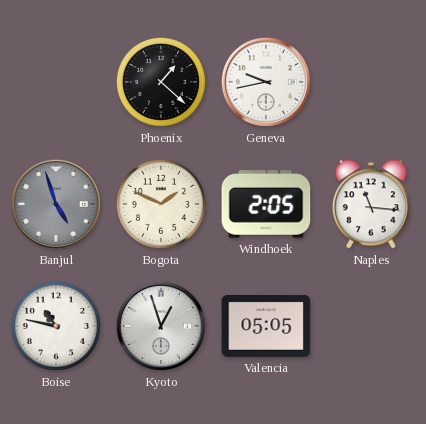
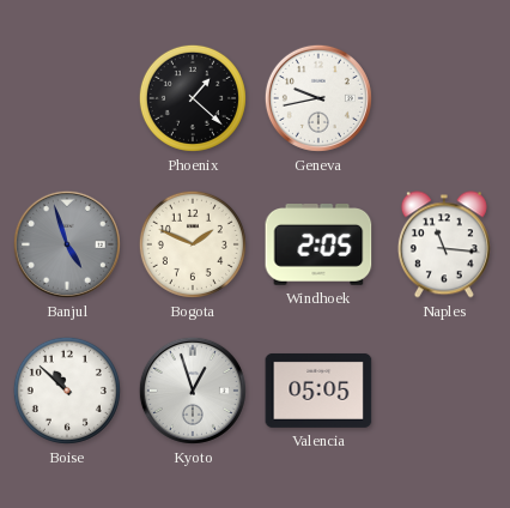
Boise: 10:47 -> 10:52 (67, 391)
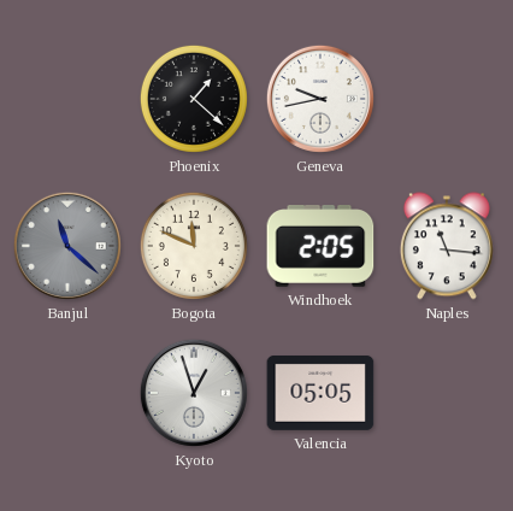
Banjul: 4:57 -> 11:22 (67, 246)
Bogota: 1:49 -> 11:49 (194, 246)
Boise: 10:52 -> none (67, 391)
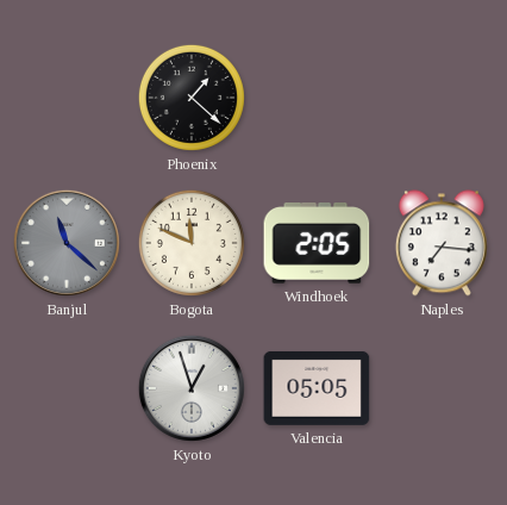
Geneva: 9:43 -> none (320, 99)
Naples: 11:16 -> 7:16 (442, 243)
